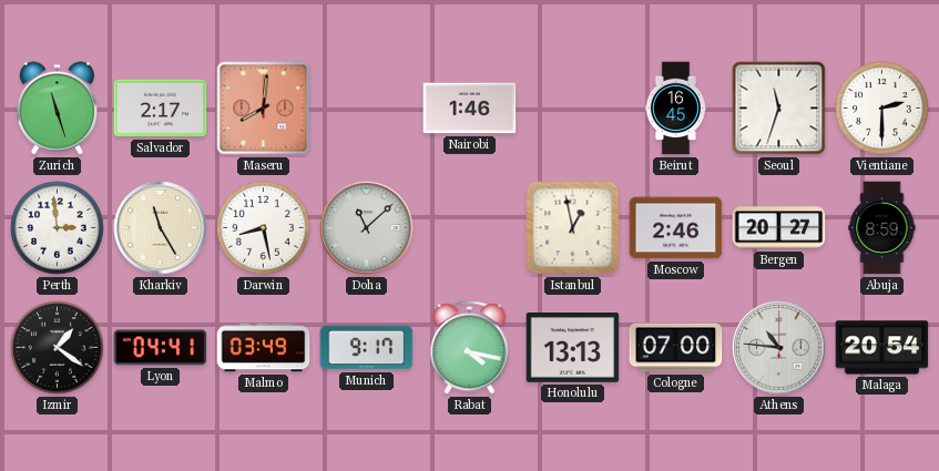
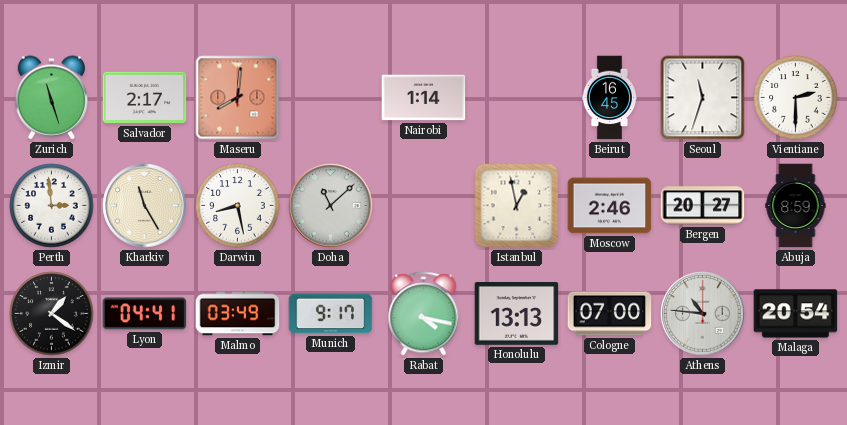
Nairobi: 1:46 -> 1:14 (424, 98)
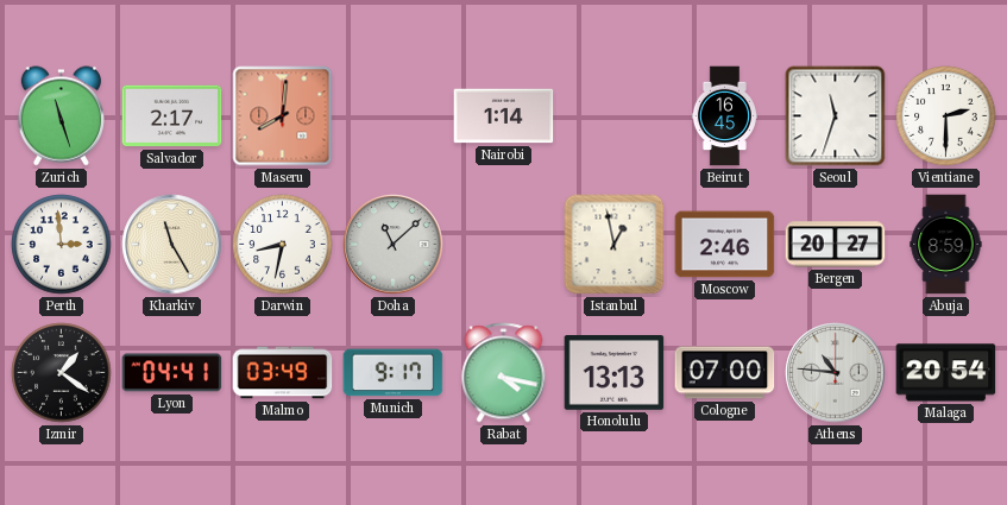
Darwin: 8:28 -> 8:32 (283, 245)
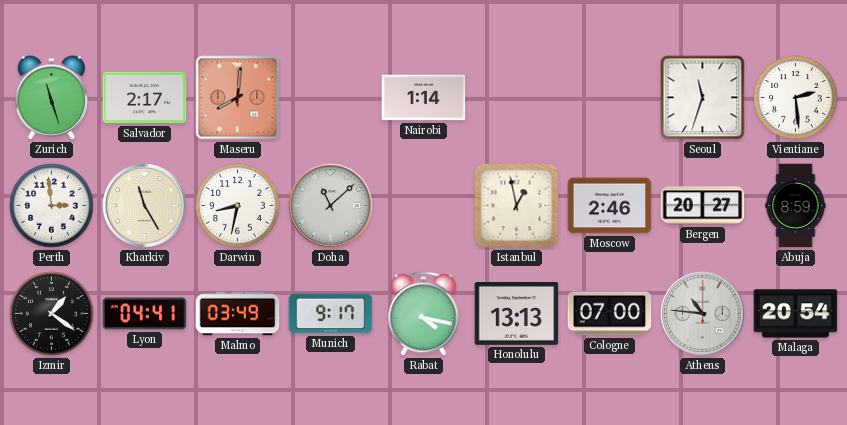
Beirut: 16:45 -> none (724, 116)
Vientiane: 2:30 -> 2:29 (796, 98)
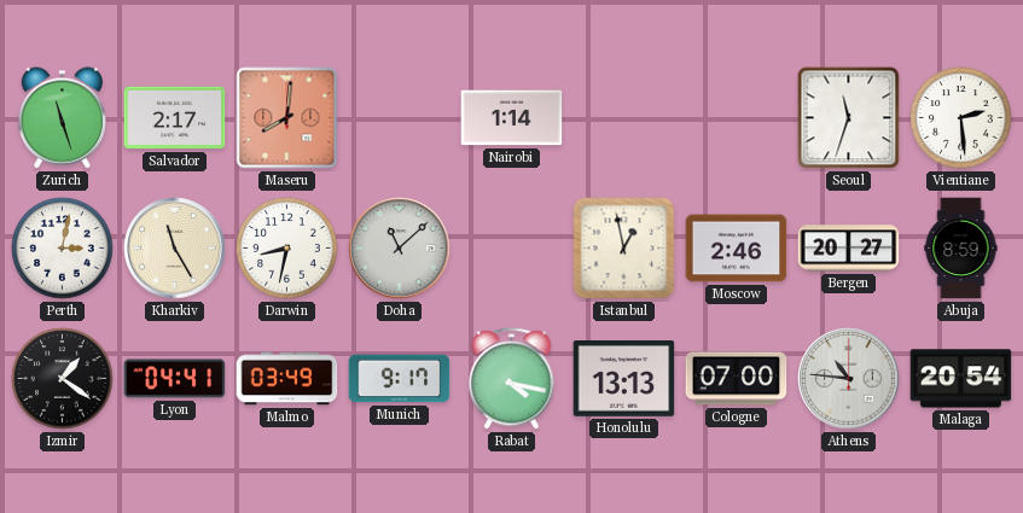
Perth: 2:59 -> 3:02 (63, 249)
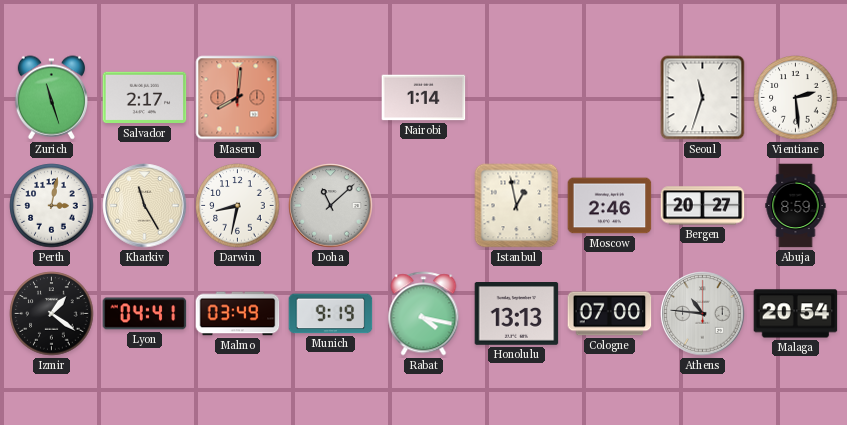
Munich: 9:17 -> 9:19 (331, 314)
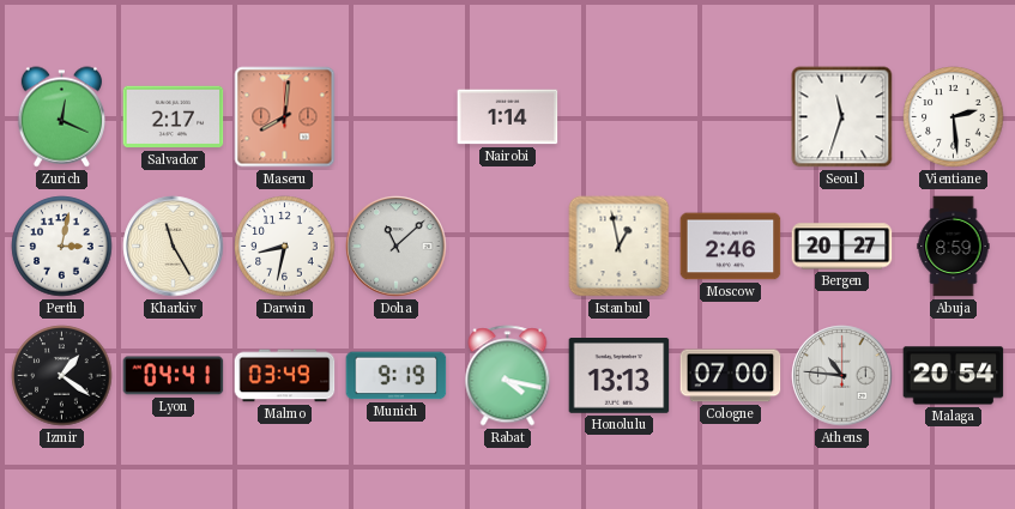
Zurich: 11:27 -> 12:19 (61, 117)
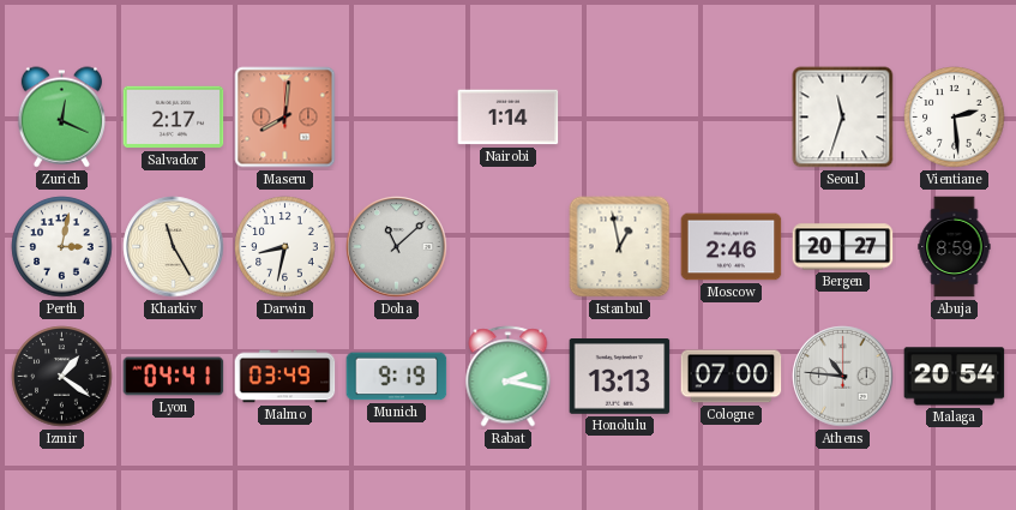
Rabat: 4:17 -> 2:17 (509, 377)
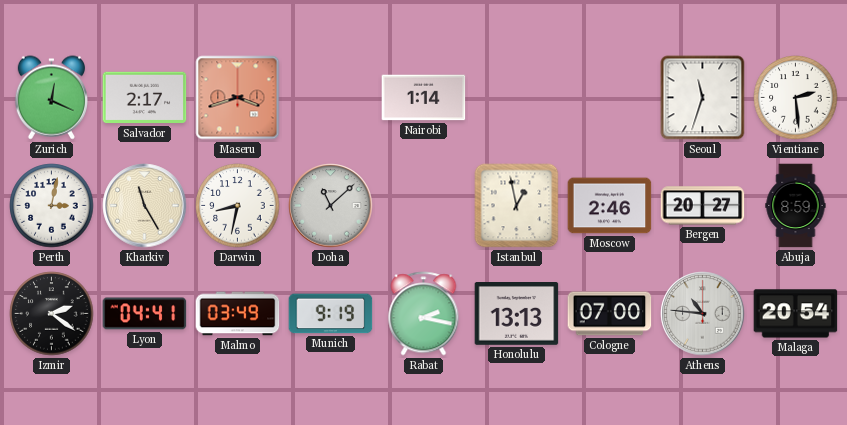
Maseru: 8:01 -> 3:42 (238, 98)
Izmir: 1:21 -> 2:21 (52, 314)
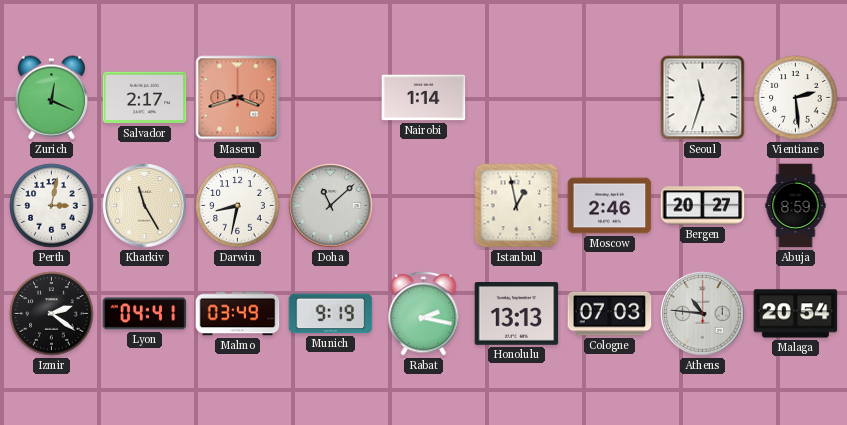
Cologne: 07:00 -> 07:03 (610, 314)
